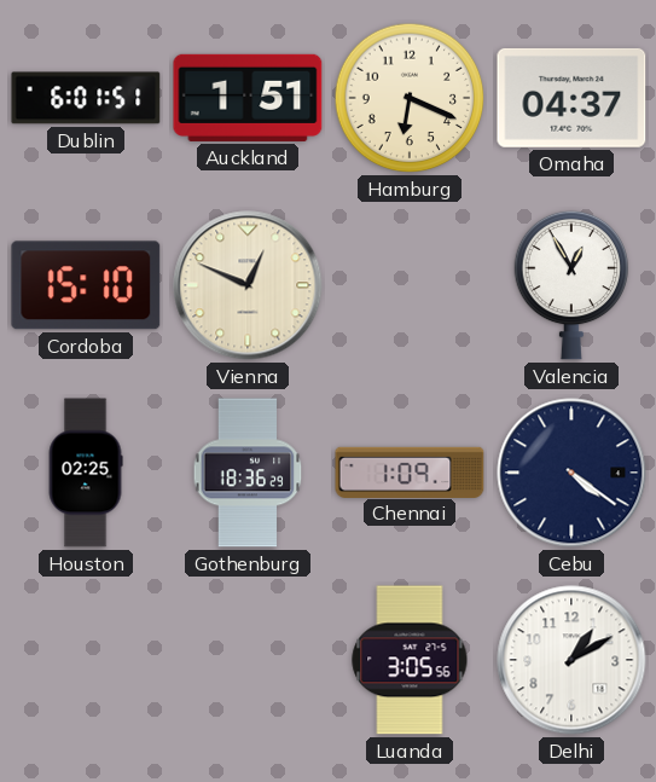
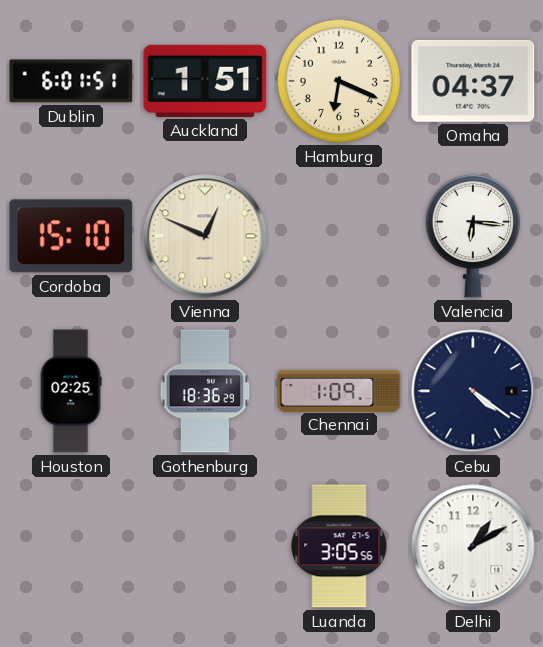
Valencia: 12:55 -> 6:16 (473, 236)
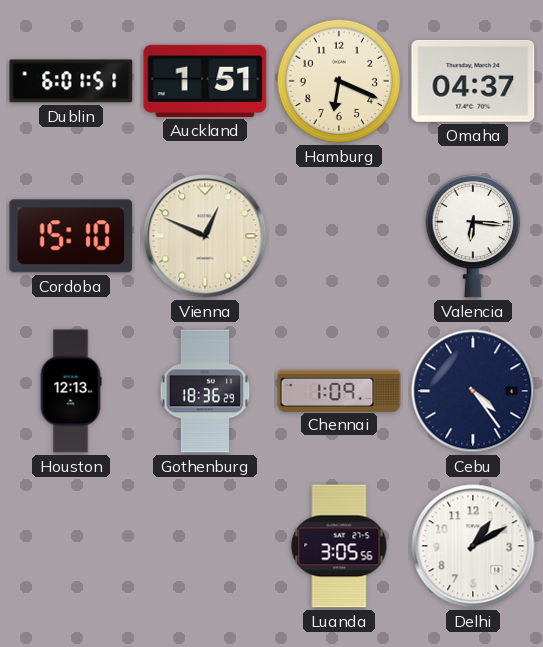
Houston: 02:25 -> 12:13 (71, 391)
Cebu: 4:21 -> 4:24 (473, 391)
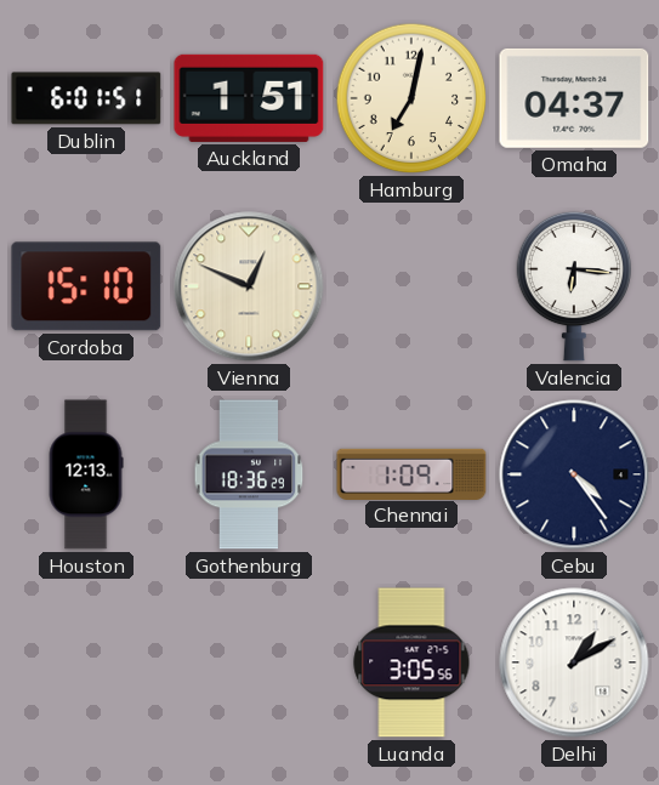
Hamburg: 6:19 -> 7:02 (411, 98)
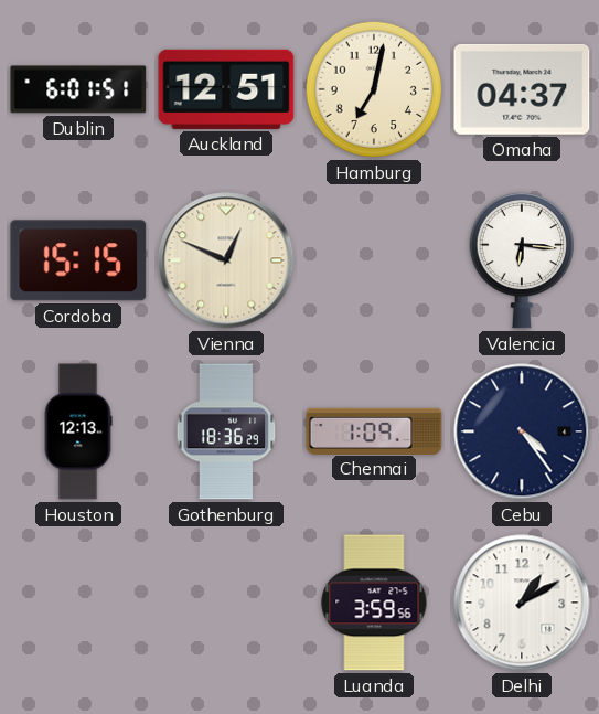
Auckland: 1:51 -> 12:51 (226, 89)
Cordoba: 15:10 -> 15:15 (78, 260)
Luanda: 3:05 -> 3:59 (374, 603)
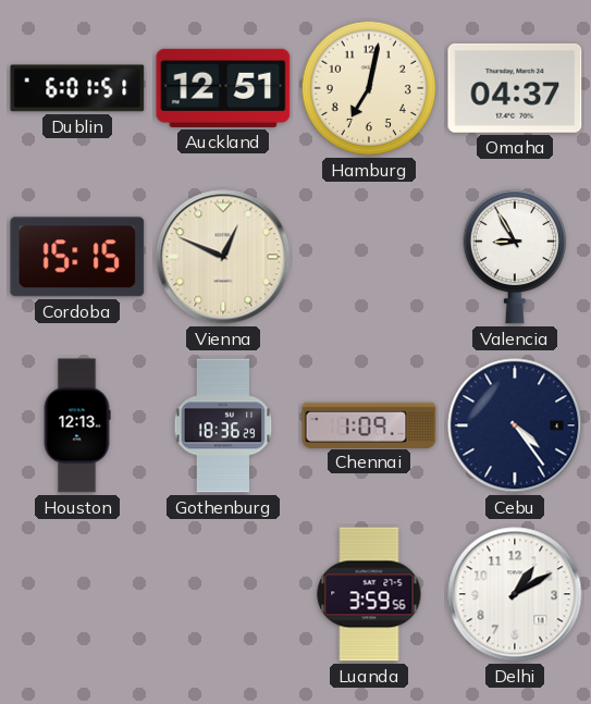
Valencia: 6:16 -> 8:55 (515, 257)
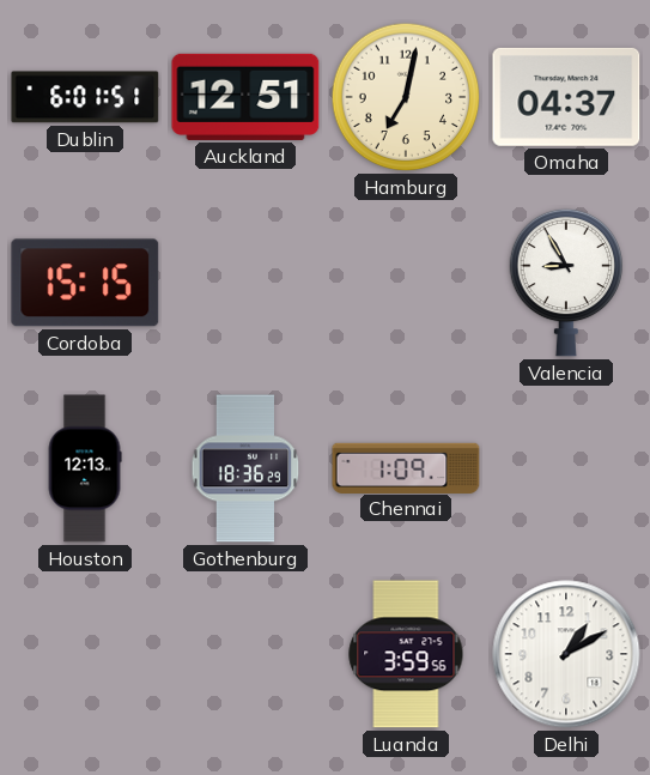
Vienna: 12:49 -> none (223, 257)
Cebu: 4:24 -> none (515, 425)
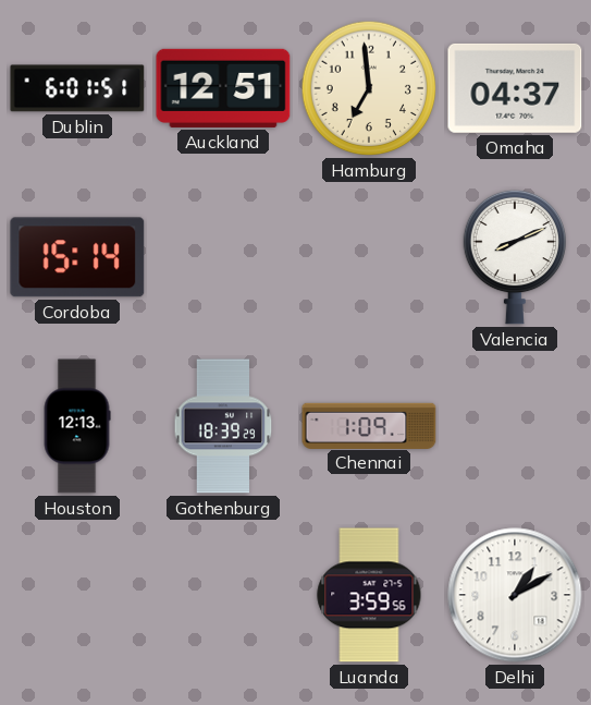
Hamburg: 7:02 -> 6:59 (369, 88)
Cordoba: 15:15 -> 15:14 (77, 257)
Valencia: 8:55 -> 8:11 (515, 257)
Gothenburg: 18:36 -> 18:39 (223, 426)
